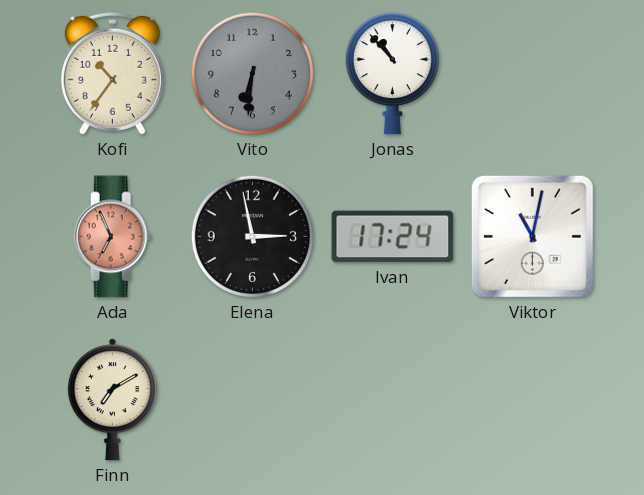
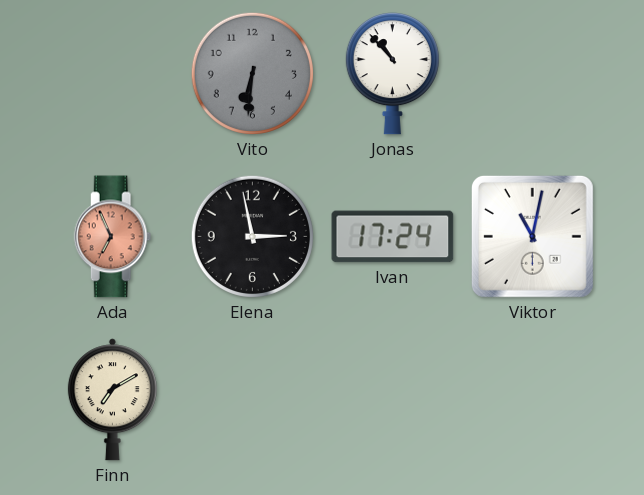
Kofi: 10:36 -> none (112, 73)
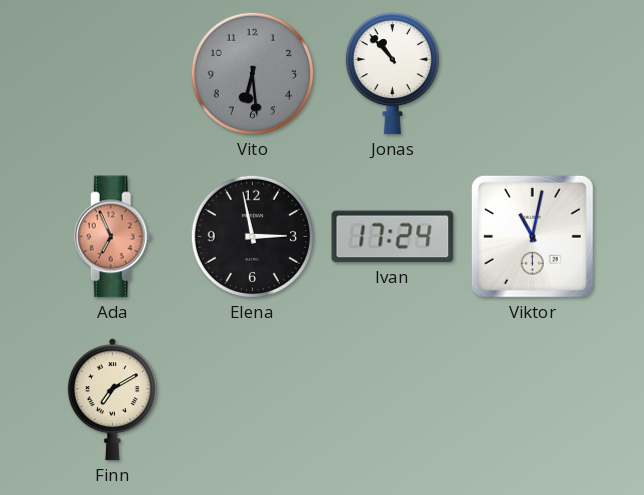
Vito: 6:31 -> 6:29 (252, 73)
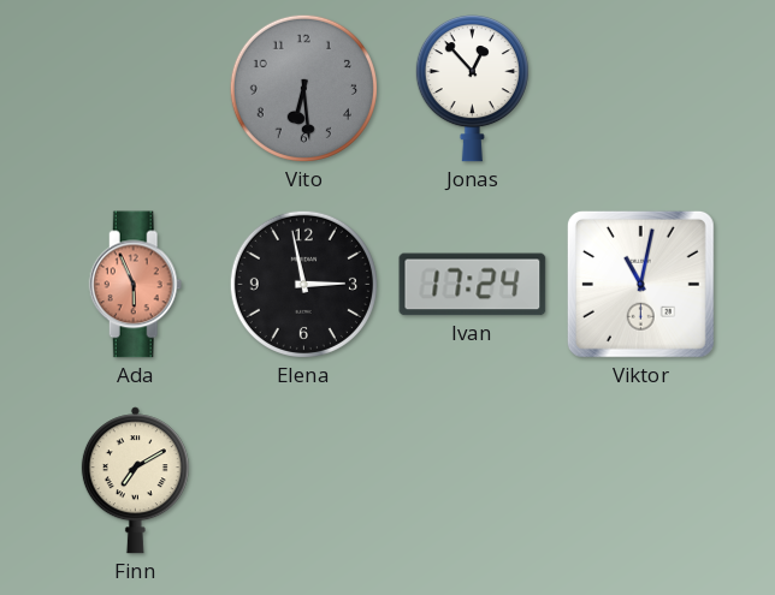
Jonas: 10:53 -> 12:53 (472, 89)
Ada: 6:56 -> 5:56 (136, 285)
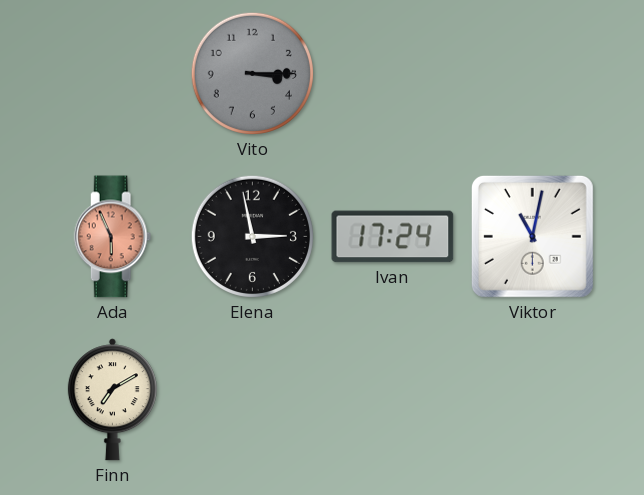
Vito: 6:29 -> 3:15 (252, 73)
Jonas: 12:53 -> none (472, 89)
